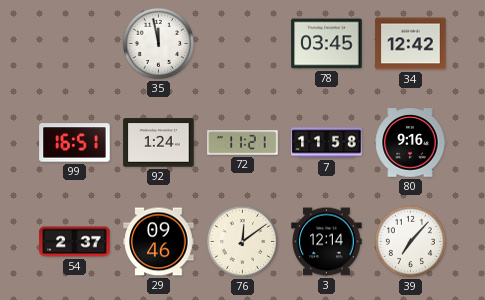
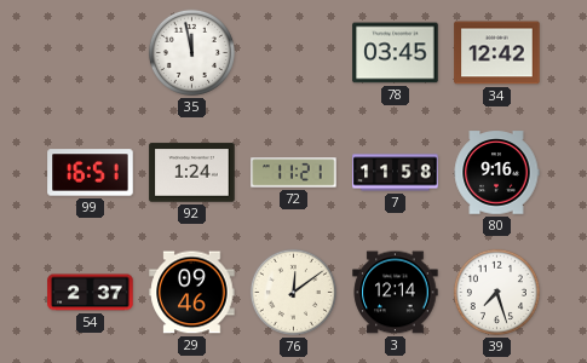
39: 7:07 -> 7:27 (496, 292)
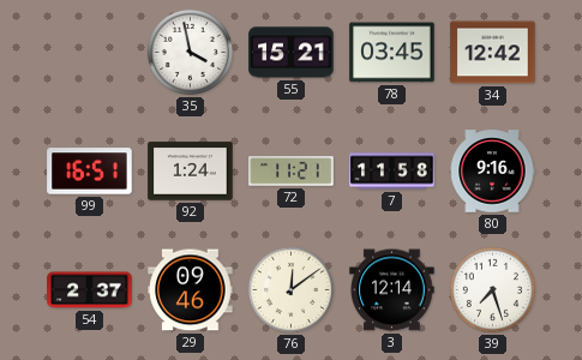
35: 11:58 -> 3:58 (190, 52)
55: none -> 15:21 (292, 53)
